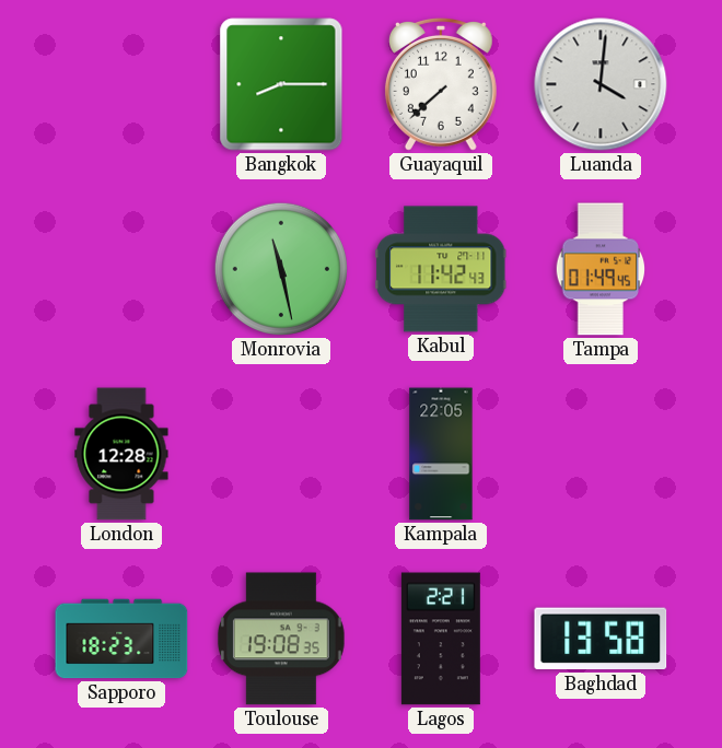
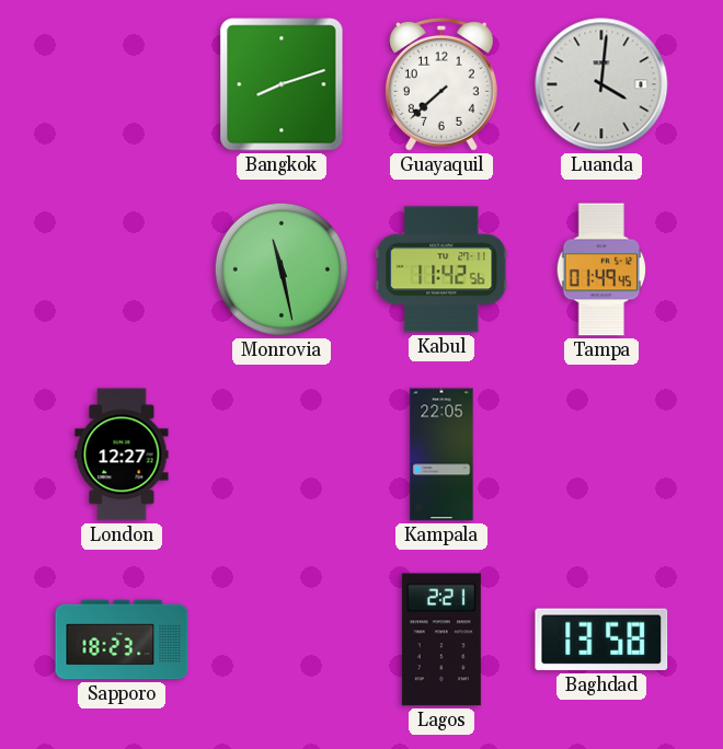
Bangkok: 8:15 -> 8:12 (282, 84)
Kabul: 11:42:43 -> 11:42:56 (443, 269)
London: 12:28 -> 12:27 (122, 454)
Toulouse: 19:08 -> none (281, 639)
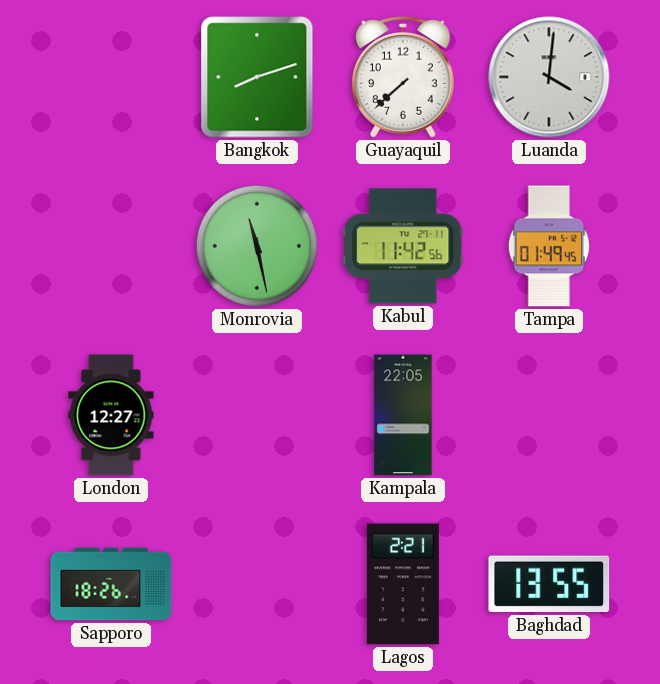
Sapporo: 18:23 -> 18:26 (111, 584)
Baghdad: 13:58 -> 13:55 (549, 584)
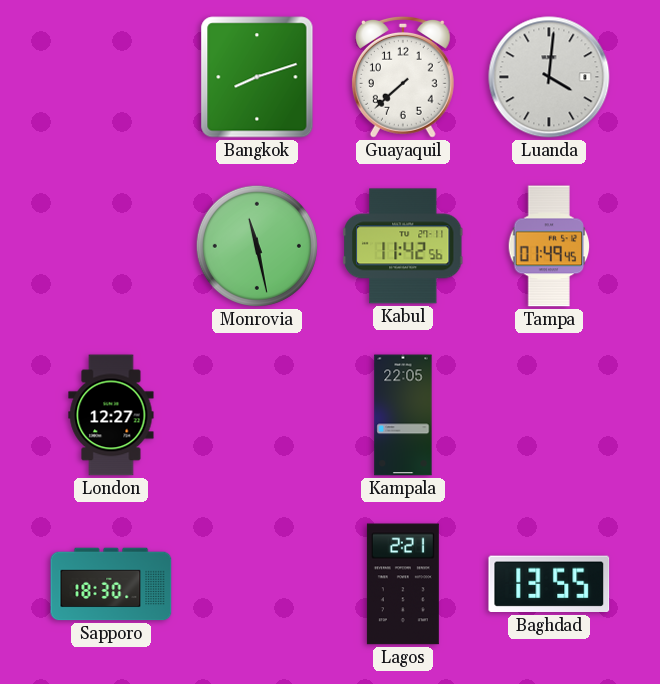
Sapporo: 18:26 -> 18:30 (111, 584)
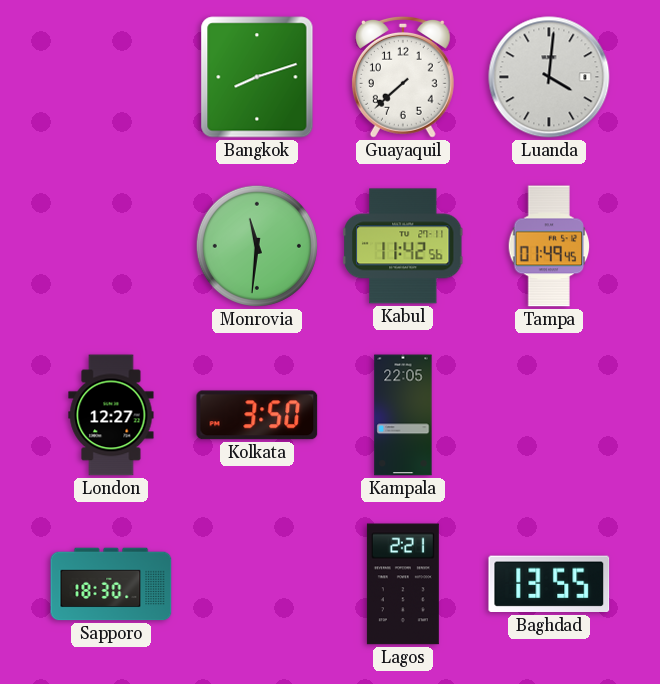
Monrovia: 11:28 -> 11:31 (257, 246)
Kolkata: none -> 3:50 (257, 415)
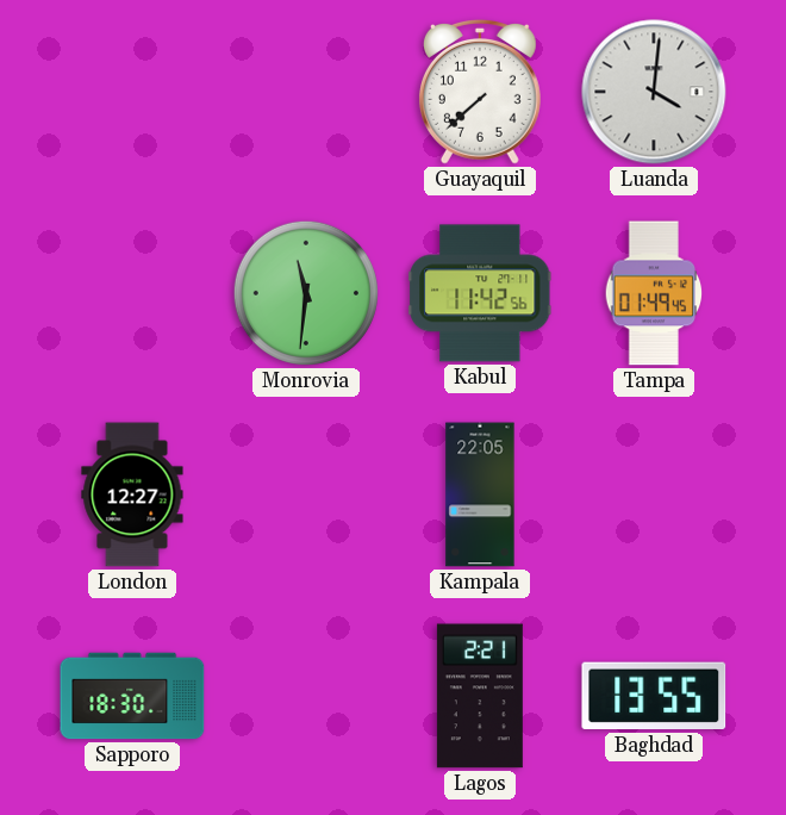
Bangkok: 8:12 -> none (257, 77)
Kolkata: 3:50 -> none (257, 415)
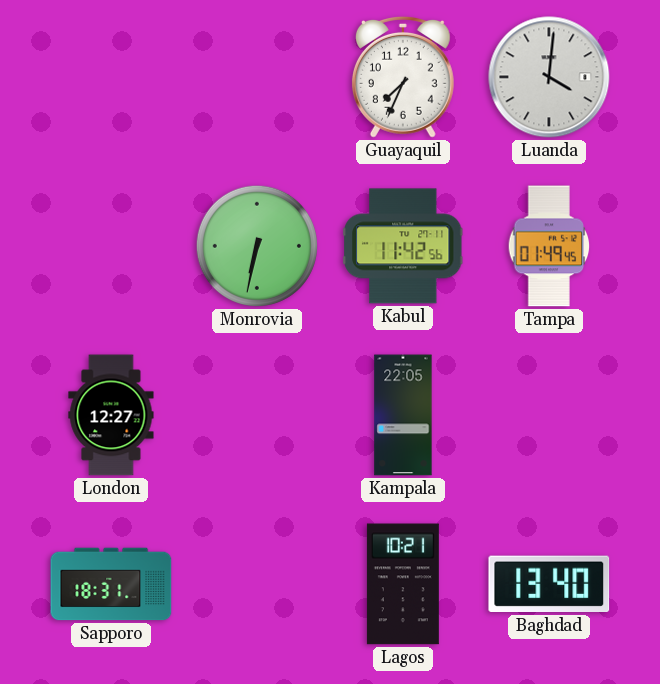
Guayaquil: 7:38 -> 7:34 (403, 77)
Monrovia: 11:31 -> 6:32 (257, 246)
Sapporo: 18:30 -> 18:31 (111, 584)
Lagos: 2:21 -> 10:21 (403, 584)
Baghdad: 13:55 -> 13:40 (549, 584)
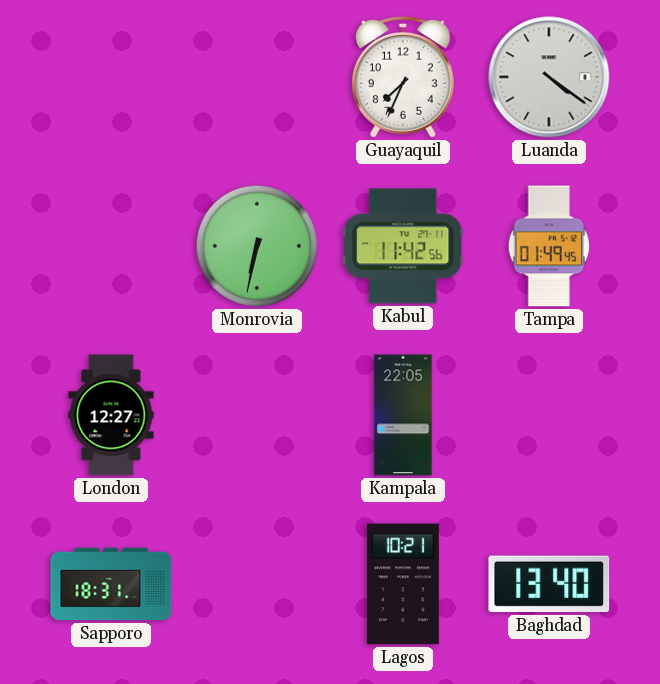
Luanda: 4:01 -> 4:21 (549, 77)
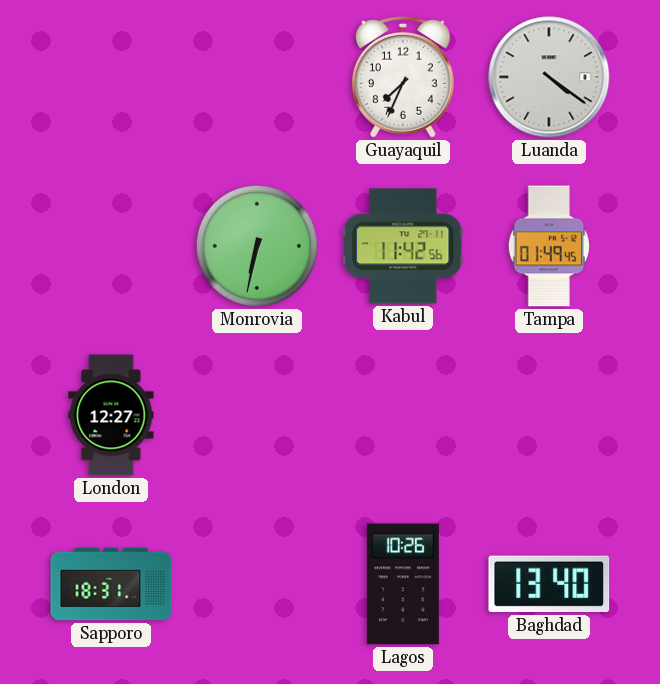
Kampala: 22:05 -> none (403, 415)
Lagos: 10:21 -> 10:26 (403, 584)
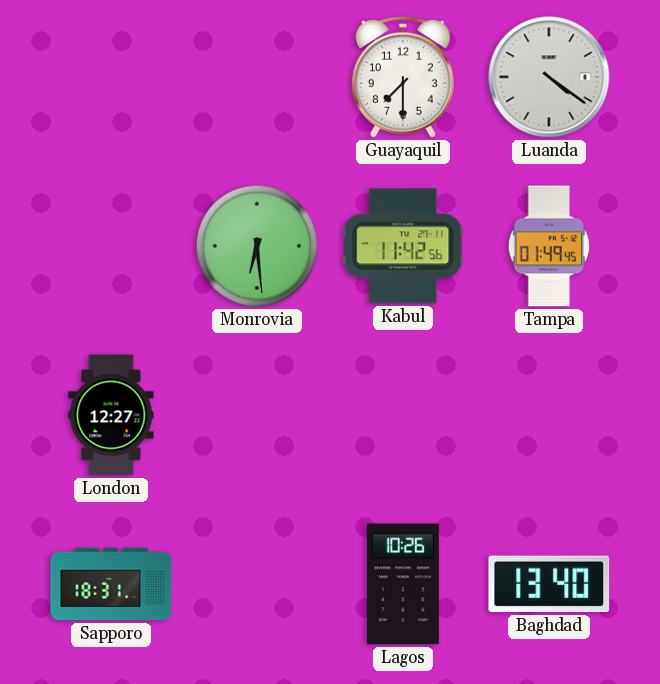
Guayaquil: 7:34 -> 7:30 (403, 77)
Monrovia: 6:32 -> 6:29 (257, 246)
